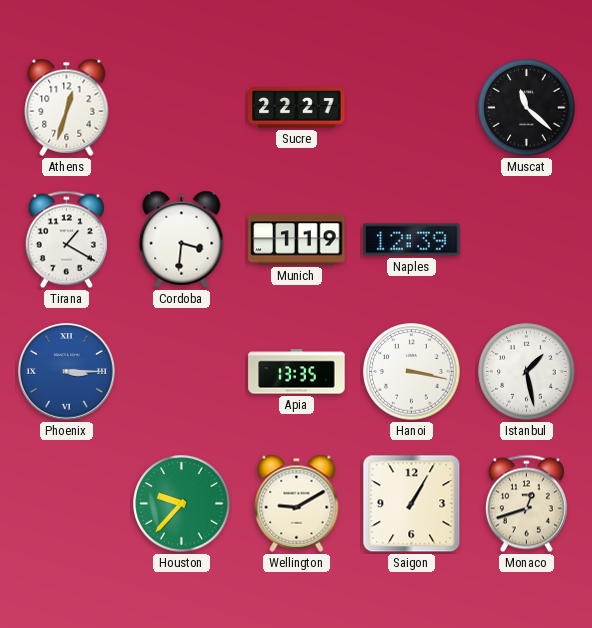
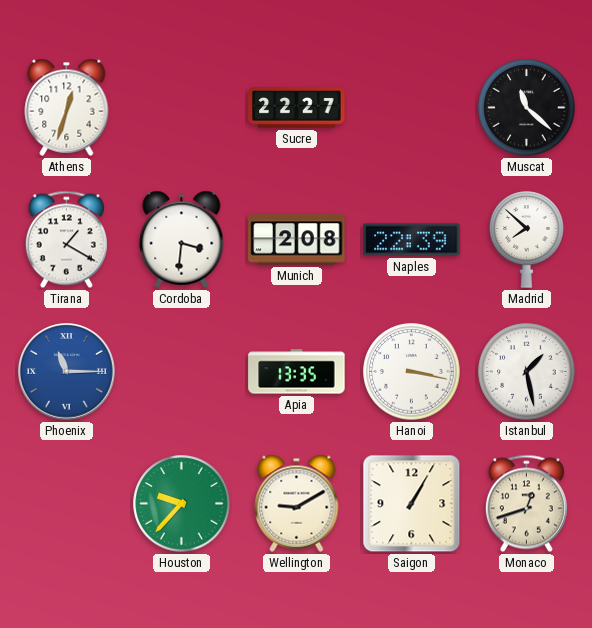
Munich: 1:19 -> 2:08 (297, 240)
Naples: 12:39 -> 22:39 (412, 240)
Madrid: none -> 7:52 (527, 240)
Phoenix: 3:15 -> 11:15 (67, 372)
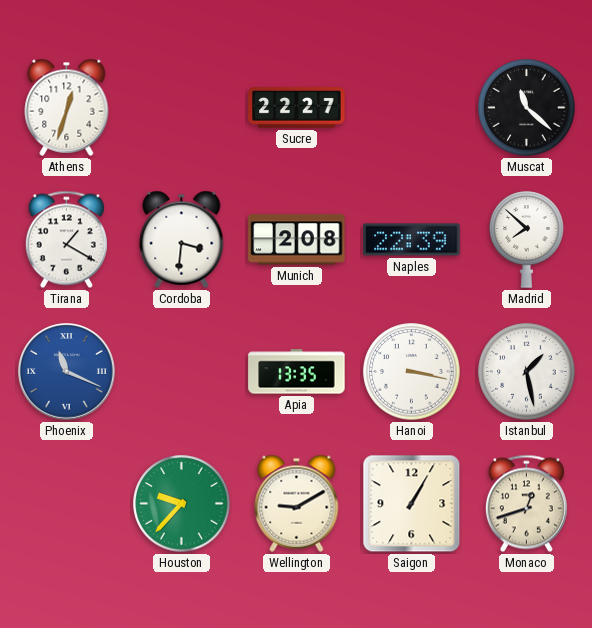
Phoenix: 11:15 -> 11:19 (67, 372)
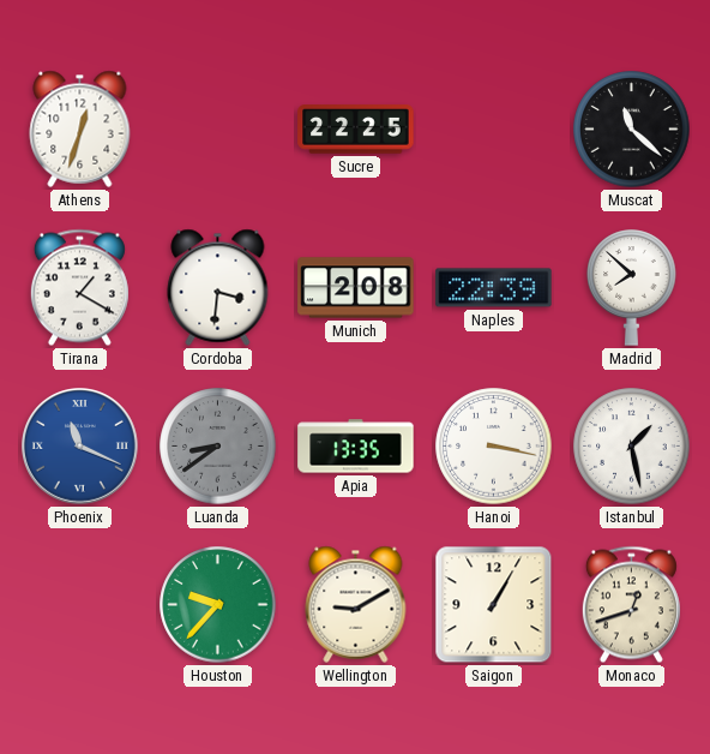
Sucre: 22:27 -> 22:25 (356, 130)
Luanda: none -> 8:39 (218, 447)
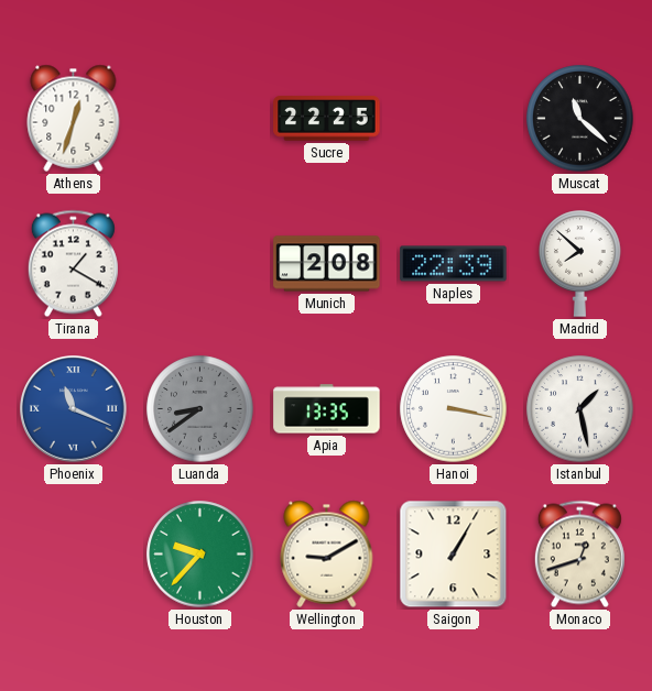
Cordoba: 3:31 -> none (218, 287)
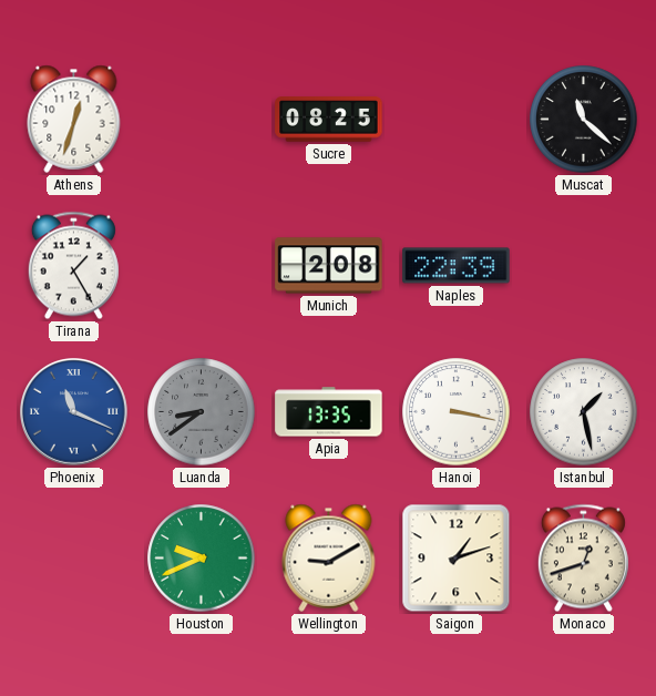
Sucre: 22:25 -> 08:25 (329, 120)
Tirana: 1:20 -> 1:25 (73, 266)
Madrid: 7:52 -> none (580, 264)
Houston: 9:37 -> 9:41 (202, 559)
Saigon: 1:05 -> 1:12 (457, 559)
